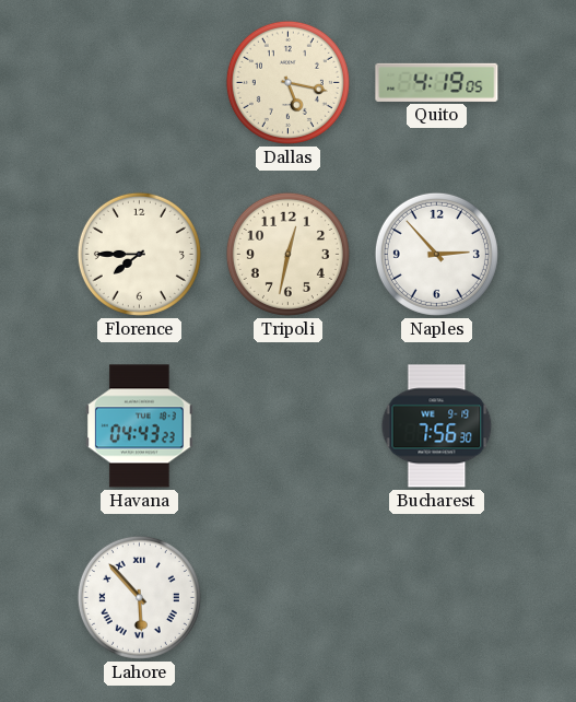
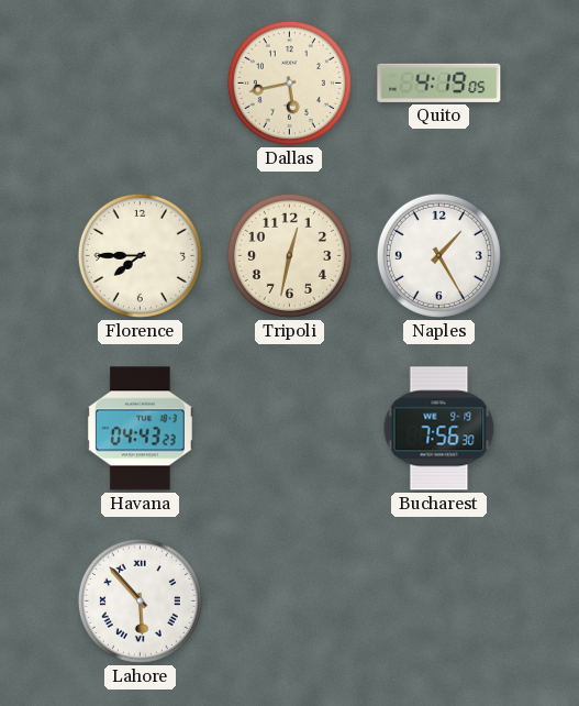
Dallas: 5:17 -> 5:43 (289, 82)
Naples: 2:53 -> 1:25 (438, 255)
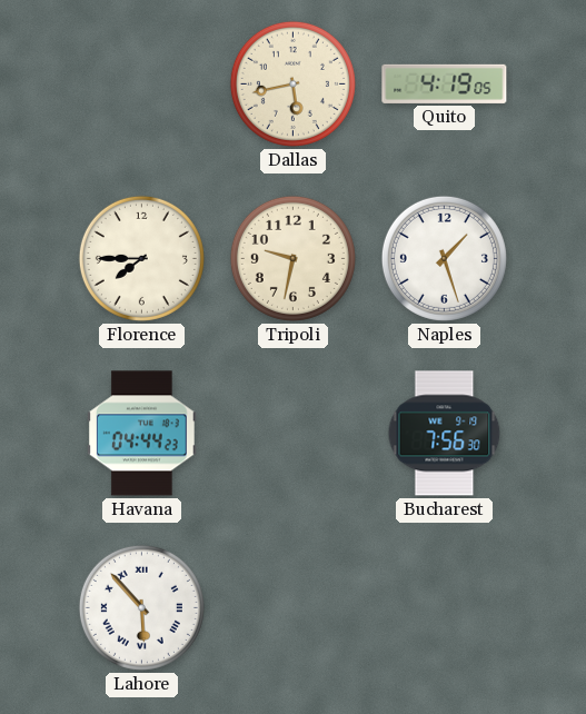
Tripoli: 12:32 -> 9:32 (292, 258)
Naples: 1:25 -> 1:27 (444, 258)
Havana: 04:43 -> 04:44 (141, 434)
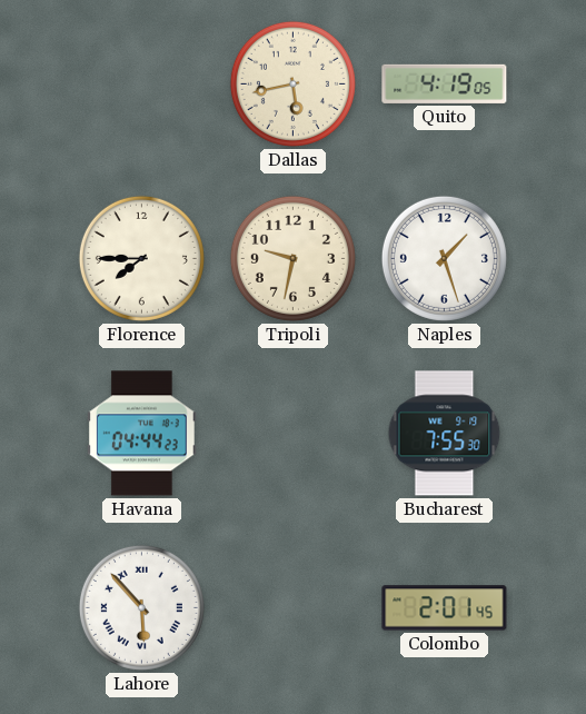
Bucharest: 7:56 -> 7:55 (445, 434)
Colombo: none -> 2:01 (445, 608)
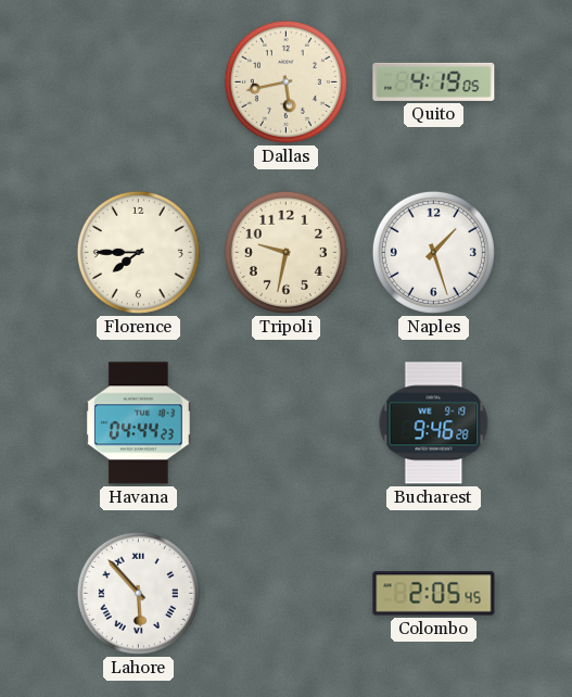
Bucharest: 7:55 -> 9:46 (434, 423)
Colombo: 2:01 -> 2:05 (434, 594)
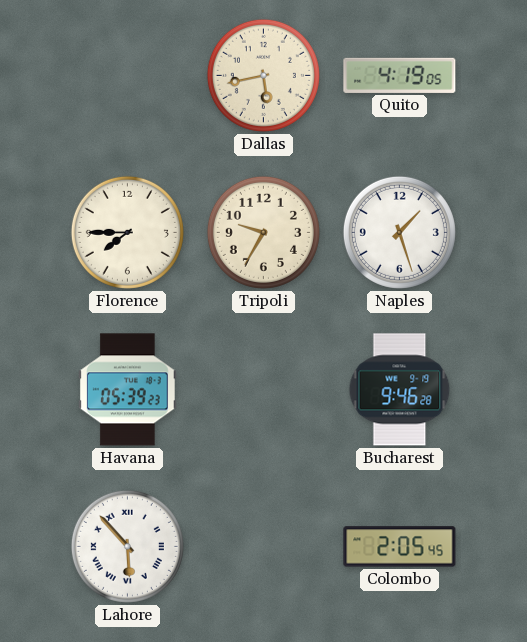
Tripoli: 9:32 -> 9:35 (263, 232)
Havana: 04:44 -> 05:39 (127, 390)
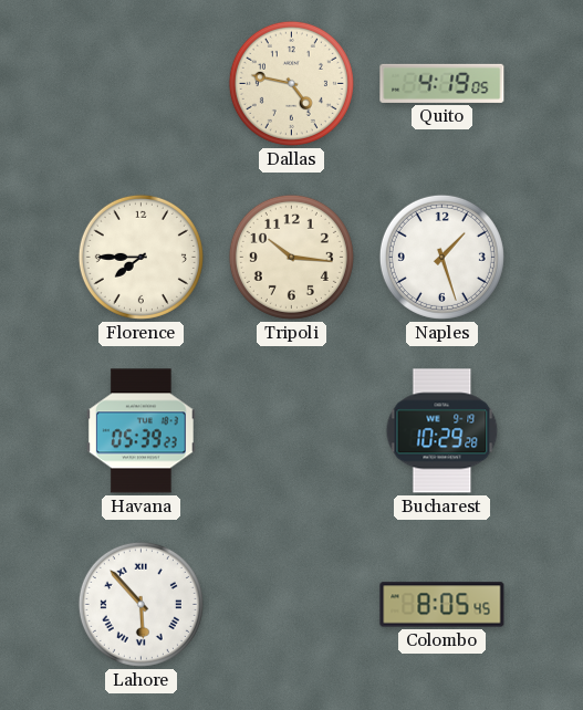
Dallas: 5:43 -> 4:47 (291, 83)
Tripoli: 9:35 -> 10:16 (291, 257)
Bucharest: 9:46 -> 10:29 (443, 431)
Colombo: 2:05 -> 8:05 (443, 605)
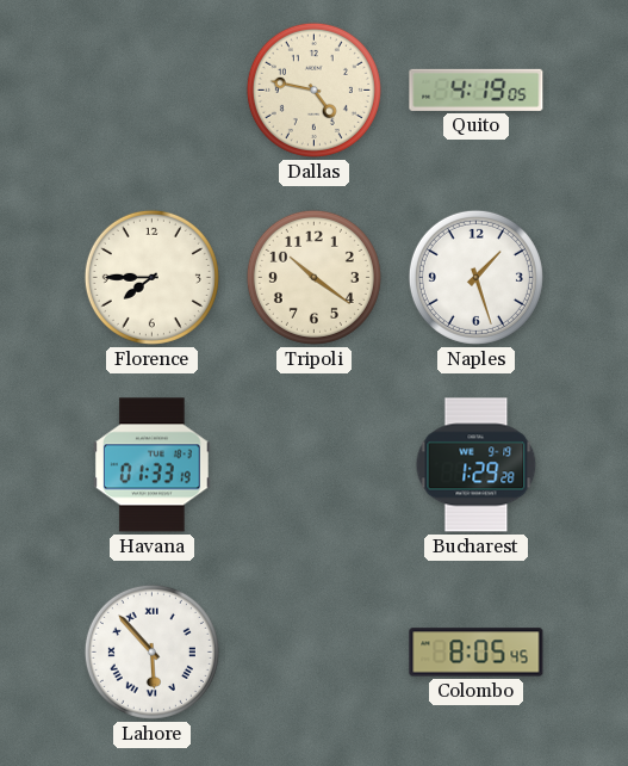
Tripoli: 10:16 -> 10:21 (313, 277)
Havana: 05:39 -> 01:33 (151, 465)
Bucharest: 10:29 -> 1:29 (477, 465)
